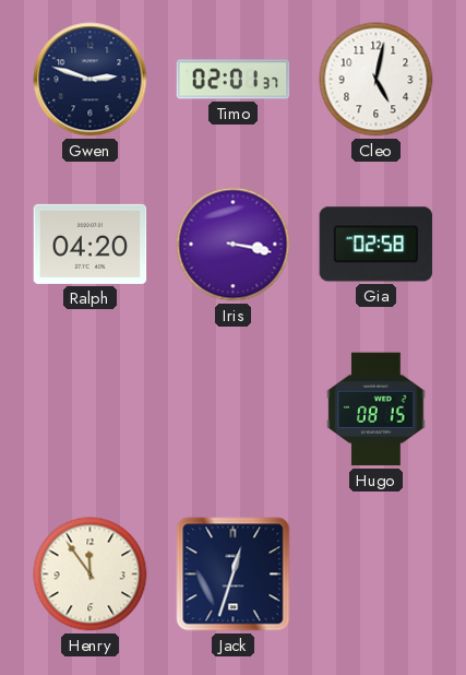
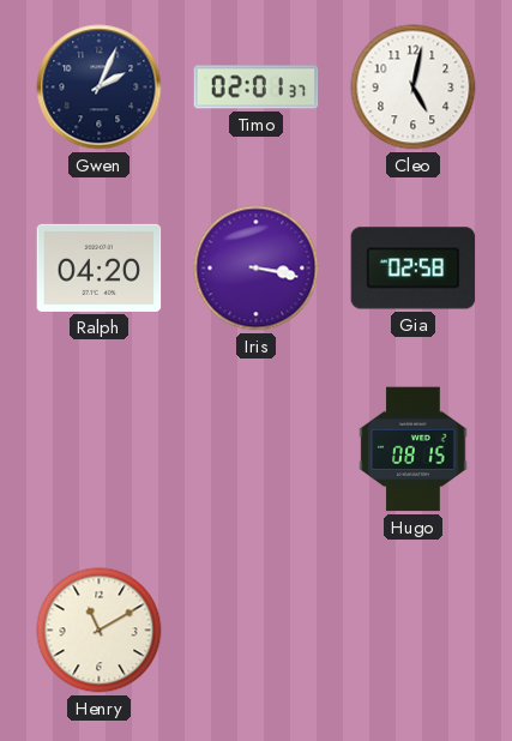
Gwen: 2:48 -> 2:04 (100, 88)
Henry: 11:54 -> 11:10 (100, 631)
Jack: 12:33 -> none (234, 575)
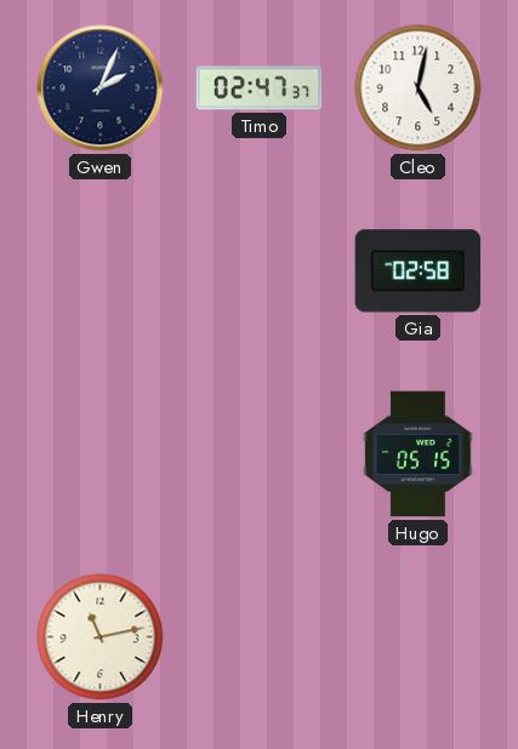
Timo: 02:01 -> 02:47 (260, 88)
Ralph: 04:20 -> none (100, 267)
Iris: 3:17 -> none (257, 269)
Hugo: 08:15 -> 05:15 (419, 454)
Henry: 11:10 -> 11:13 (101, 637)
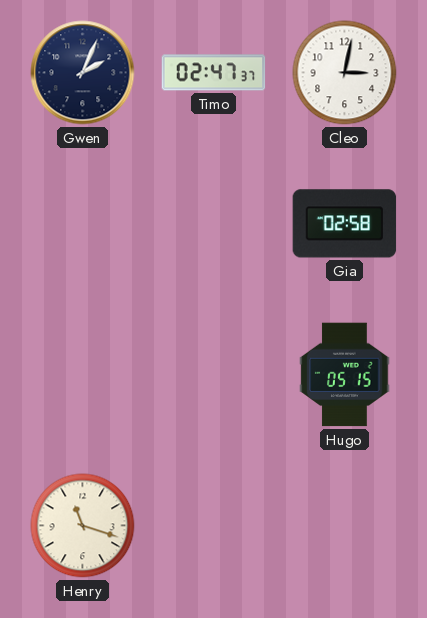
Cleo: 5:02 -> 3:02 (345, 73)
Henry: 11:13 -> 11:18 (83, 526)
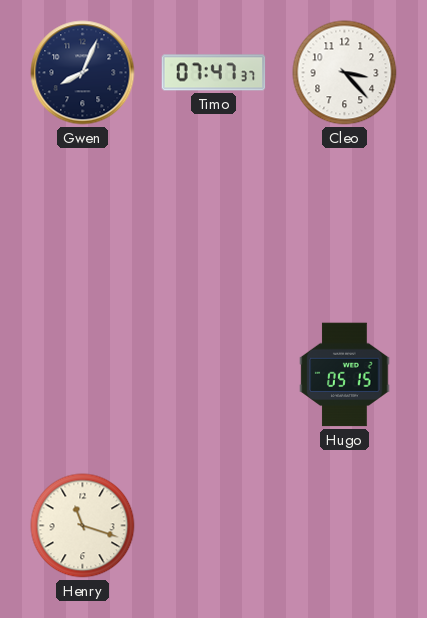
Gwen: 2:04 -> 8:04 (83, 73)
Timo: 02:47 -> 07:47 (214, 73)
Cleo: 3:02 -> 3:23 (345, 73)
Gia: 02:58 -> none (345, 224)
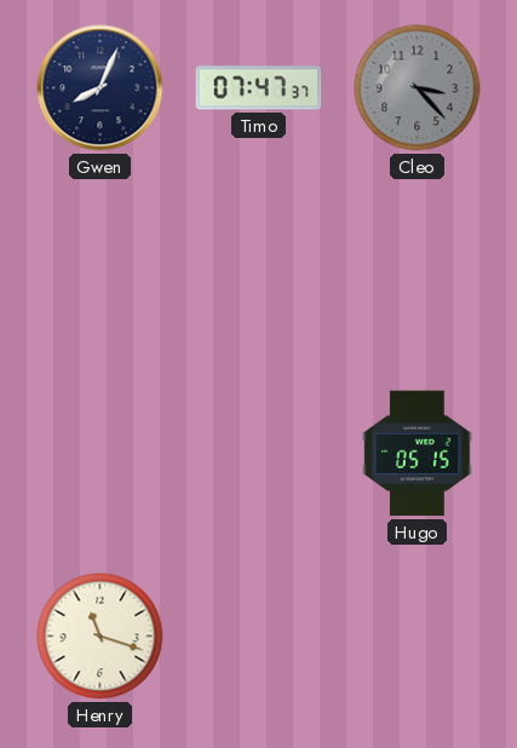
Cleo dial: white -> grey (418, 88)
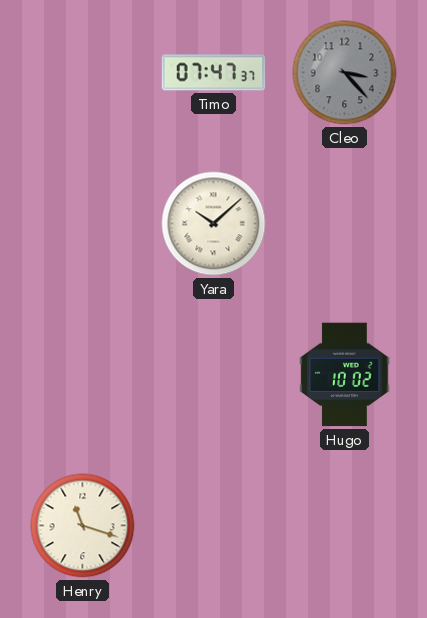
Gwen: 8:04 -> none (100, 88)
Yara: none -> 10:08 (214, 224)
Hugo: 05:15 -> 10:02 (345, 375)
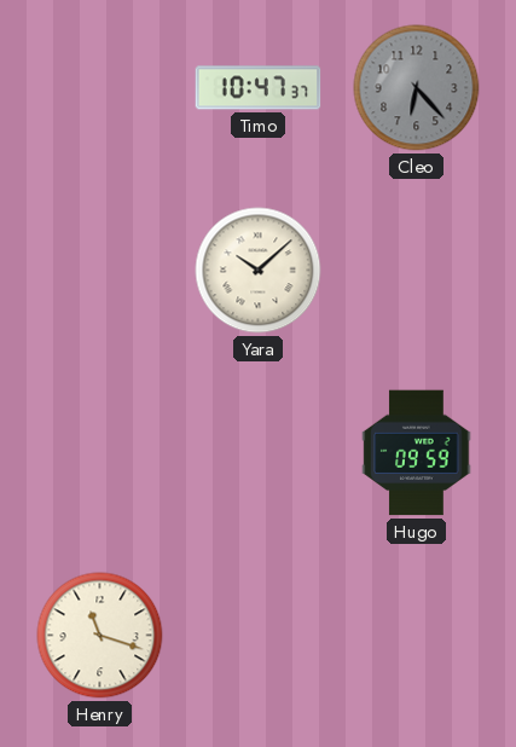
Timo: 07:47 -> 10:47 (259, 88)
Cleo: 3:23 -> 6:23 (417, 88)
Hugo: 10:02 -> 09:59 (417, 453)
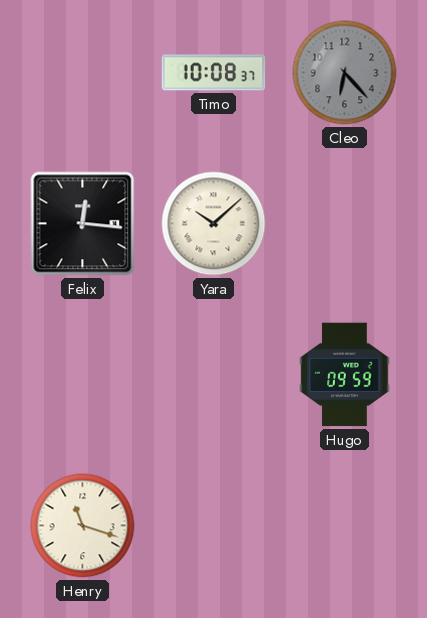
Timo: 10:47 -> 10:08 (214, 73)
Felix: none -> 12:16 (83, 224)
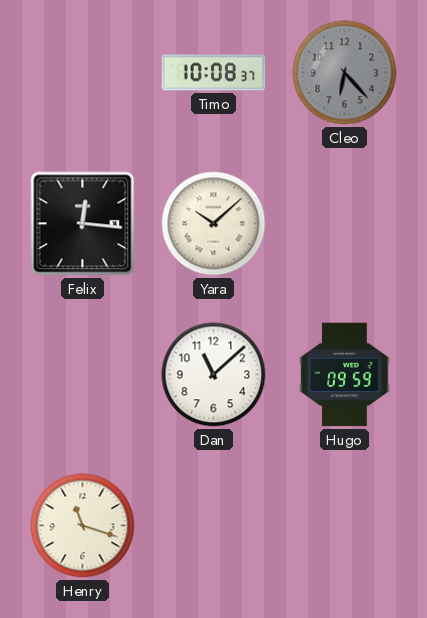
Dan: none -> 11:08 (214, 375)
